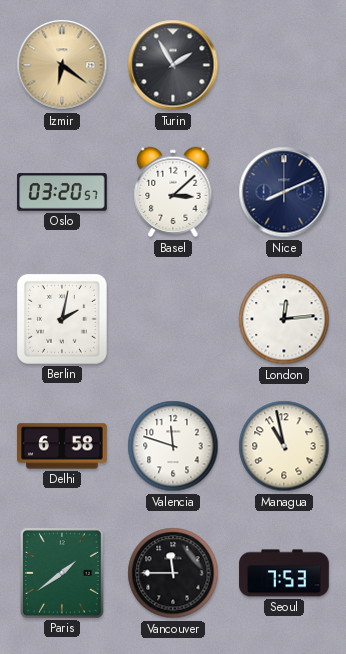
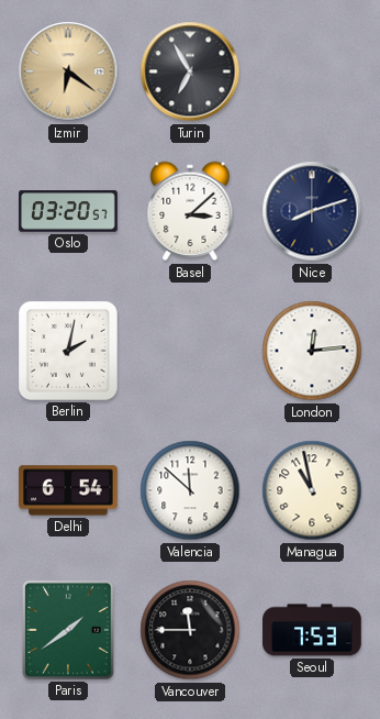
Turin: 1:55 -> 6:55 (190, 71)
Nice: 8:11 -> 8:12 (312, 211)
Delhi: 6:58 -> 6:54 (68, 490)
Valencia: 11:48 -> 11:52 (190, 490)
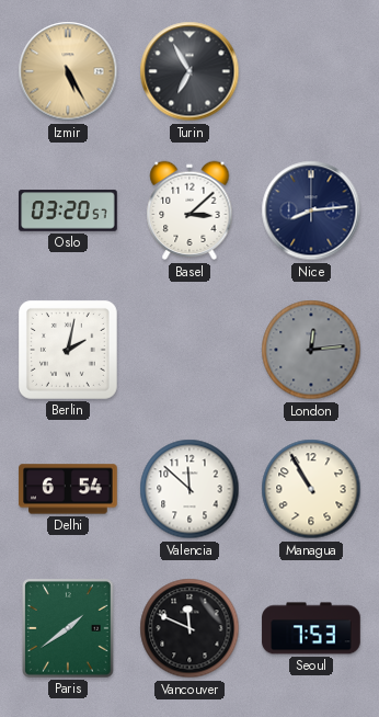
Izmir: 6:21 -> 5:25 (68, 71)
Nice: 8:12 -> 8:14 (311, 210)
London dial: white -> grey (311, 350)
Managua: 10:58 -> 10:55 (311, 489)
Vancouver: 11:45 -> 11:49 (190, 628)
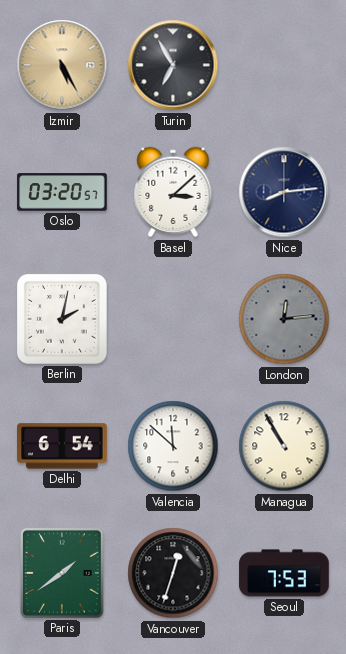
Vancouver: 11:49 -> 12:33 (173, 573)
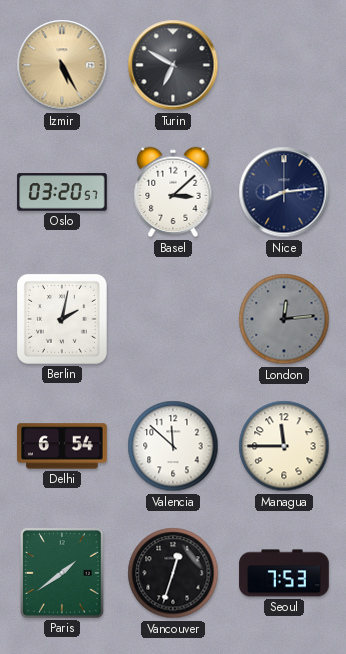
Turin: 6:55 -> 6:50 (173, 65)
Managua: 10:55 -> 11:45 (284, 446)
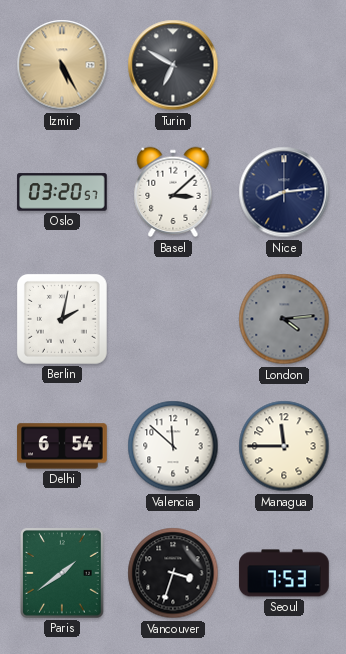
London: 12:14 -> 4:14 (284, 319)
Vancouver: 12:33 -> 3:33 (173, 573)
